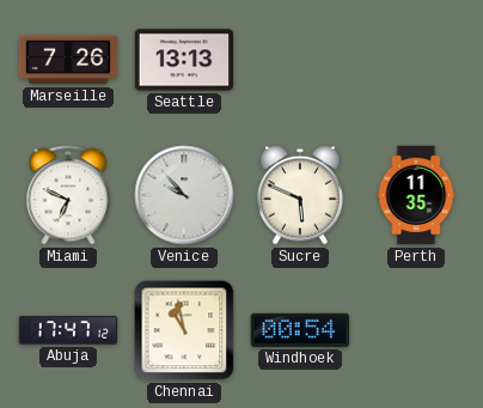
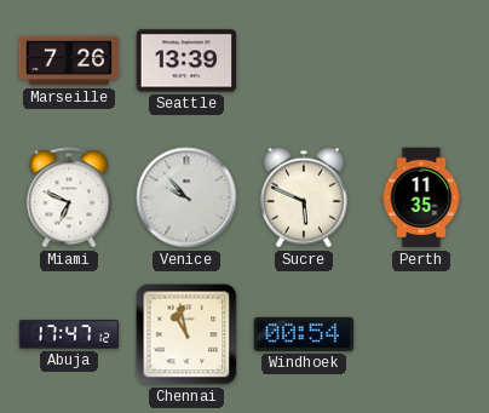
Seattle: 13:13 -> 13:39 (186, 61)
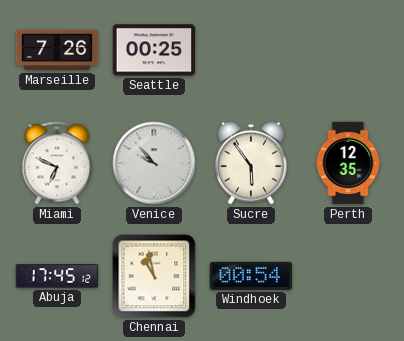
Seattle: 13:39 -> 00:25 (154, 50)
Sucre: 5:49 -> 5:54 (251, 163)
Perth: 11:35 -> 12:35 (348, 163)
Abuja: 17:47 -> 17:45 (57, 276)
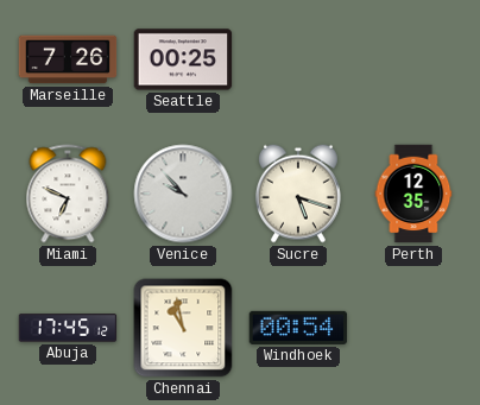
Sucre: 5:54 -> 5:18 (298, 194)
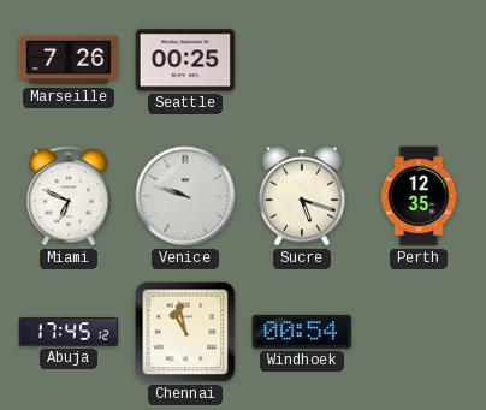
Venice: 9:53 -> 9:48 (185, 196)
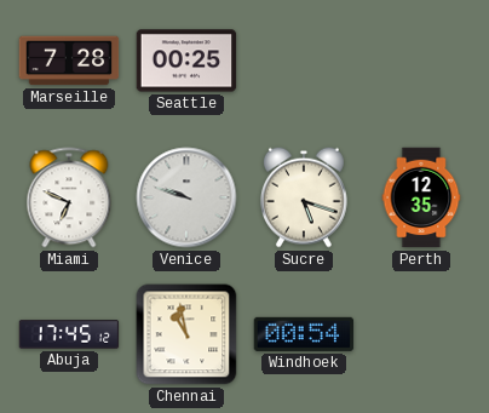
Marseille: 7:26 -> 7:28 (69, 61)
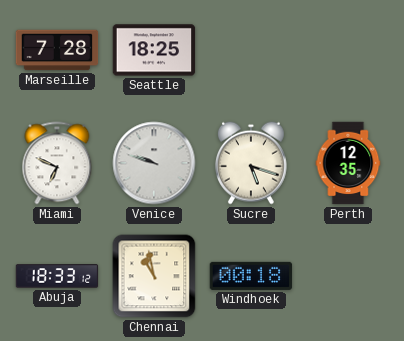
Seattle: 00:25 -> 18:25 (154, 50)
Abuja: 17:45 -> 18:33 (57, 276)
Windhoek: 00:54 -> 00:18 (251, 276)
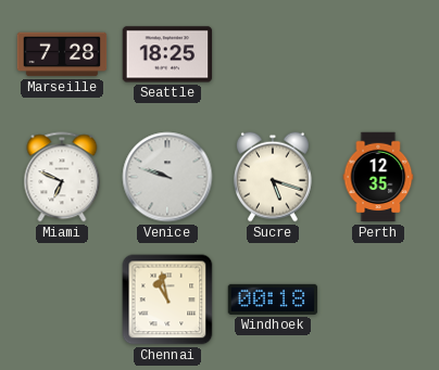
Abuja: 18:33 -> none (57, 276)
